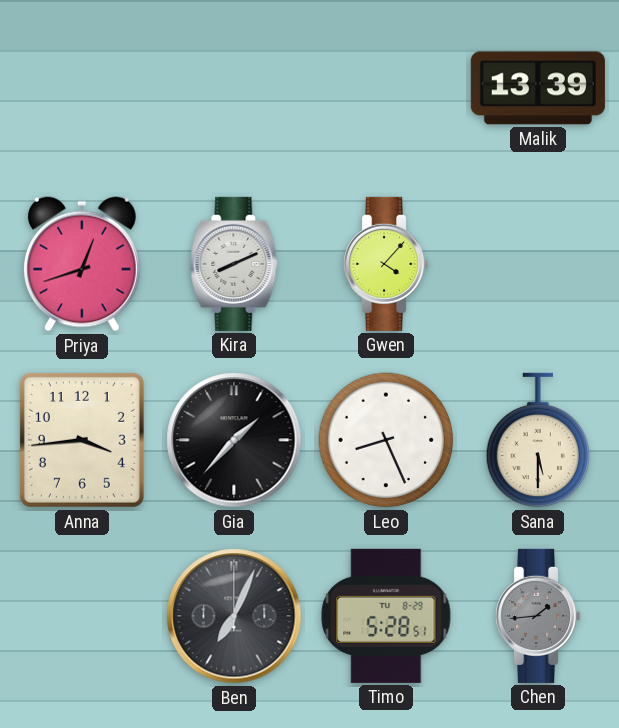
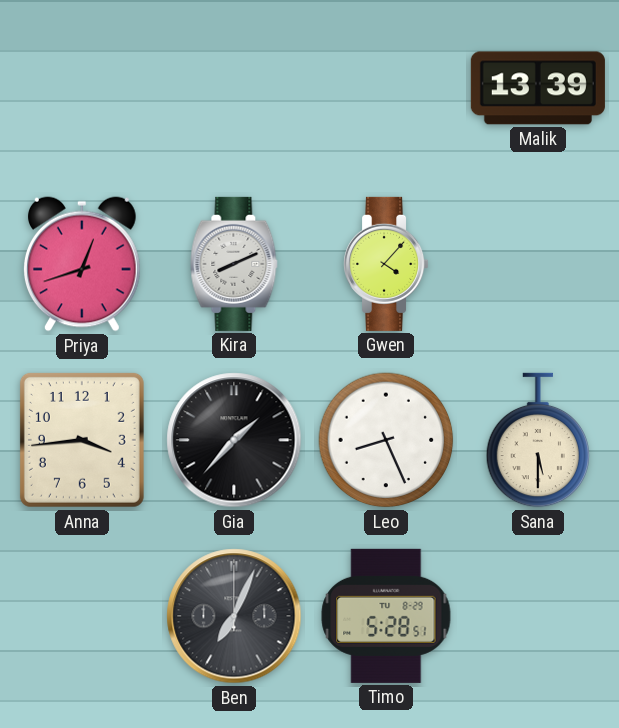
Chen: 1:44 -> none (539, 616)
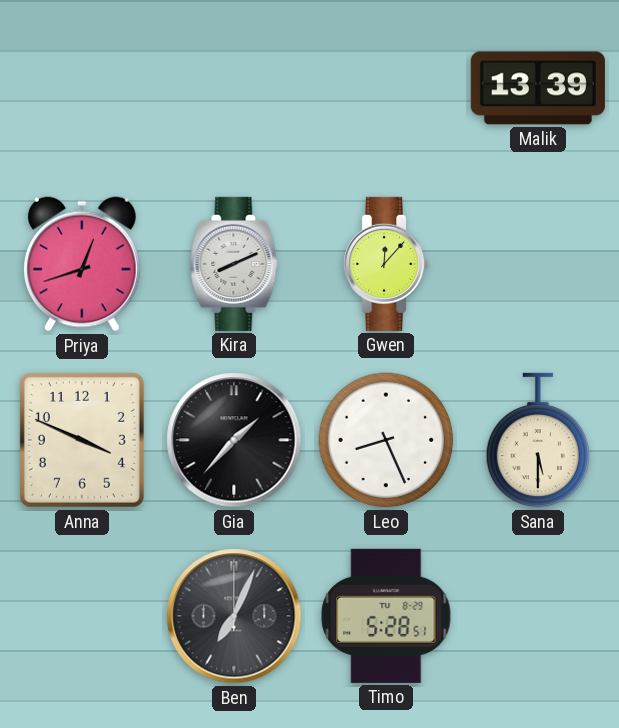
Gwen: 4:07 -> 12:07 (387, 264)
Anna: 3:44 -> 3:49 (82, 440)
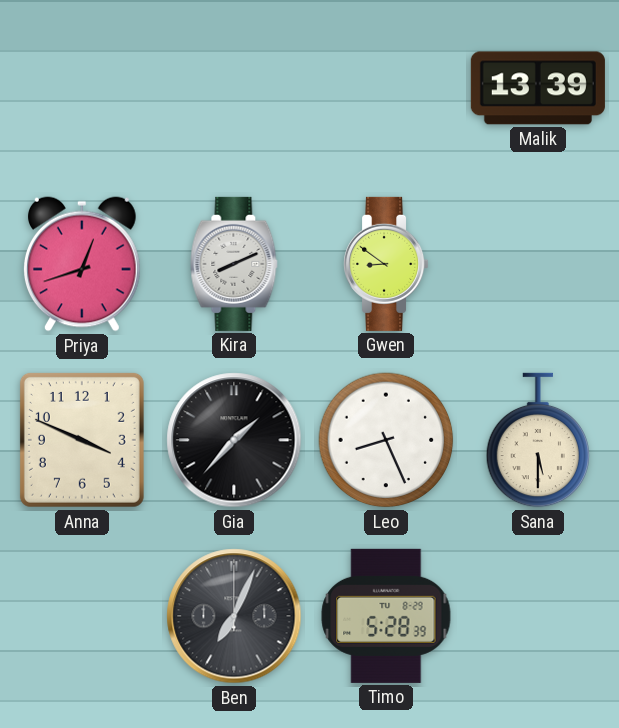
Gwen: 12:07 -> 8:51 (387, 264)
Timo: 5:28:51 -> 5:28:39 (386, 616)
